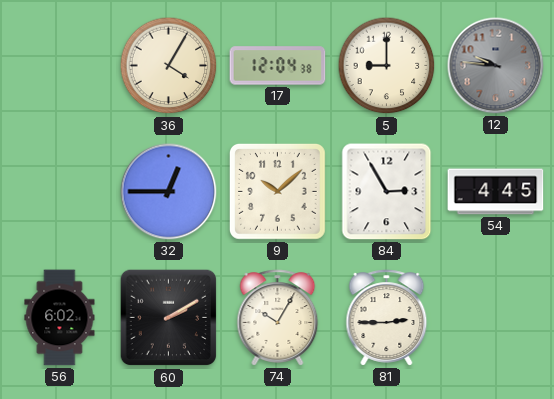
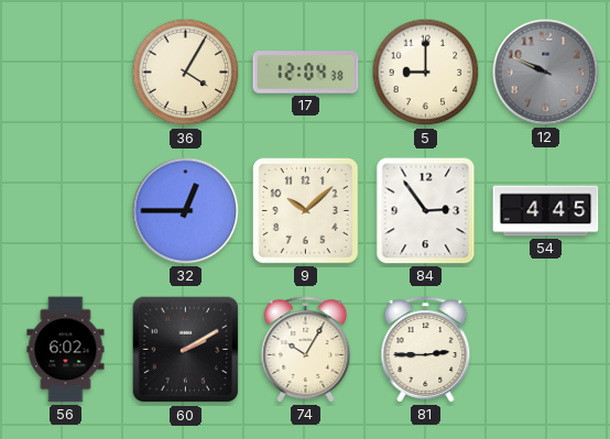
12: 9:46 -> 9:49 (546, 73)
84: 2:55 -> 2:54 (426, 211)
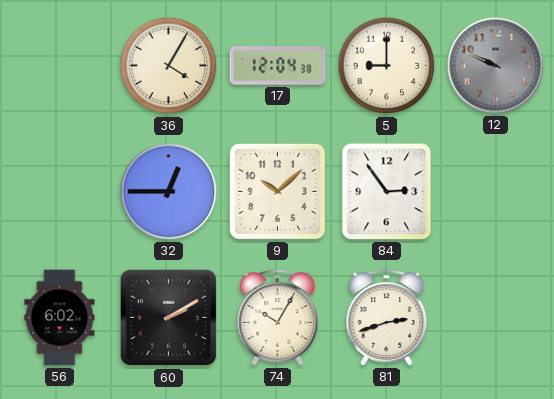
54: 4:45 -> none (546, 211)
81: 2:45 -> 2:42 (387, 318)
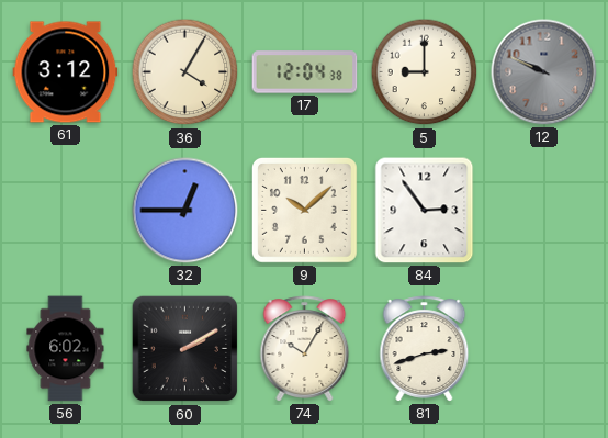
61: none -> 3:12 (66, 72)
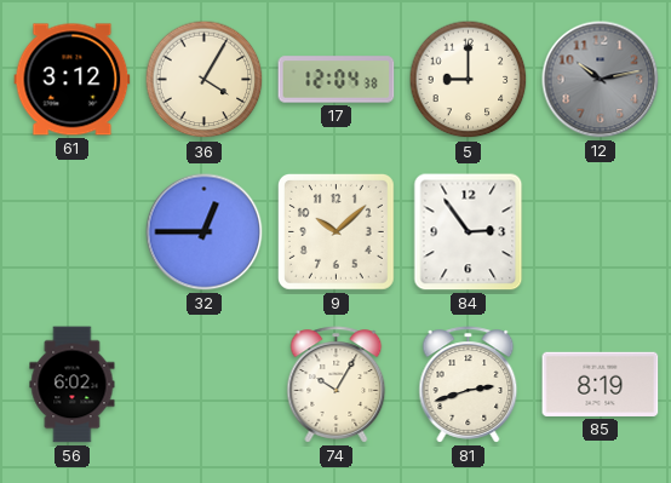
12: 9:49 -> 10:13 (601, 80)
60: 2:10 -> none (185, 349)
85: none -> 8:19 (601, 384)
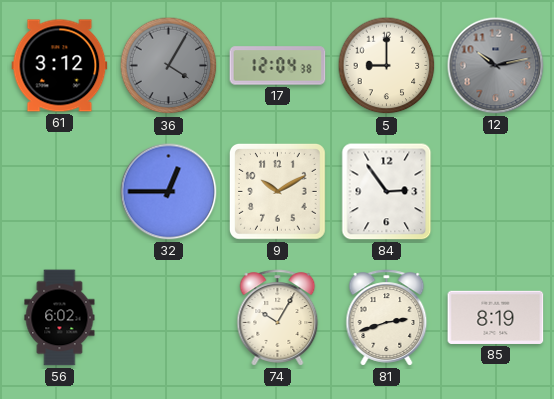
36 dial: cream -> grey (169, 66)
9: 10:08 -> 10:10 (277, 191)
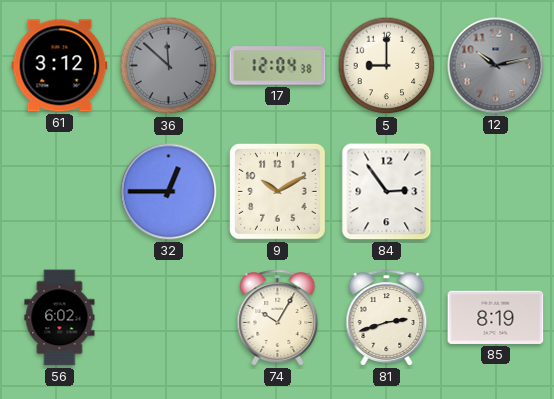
36: 4:05 -> 11:52 (169, 66)
